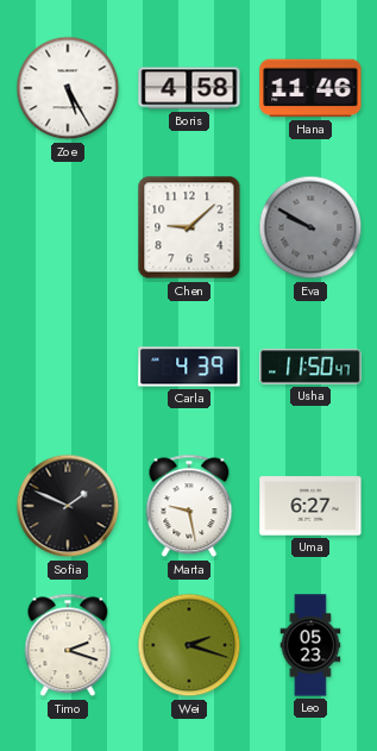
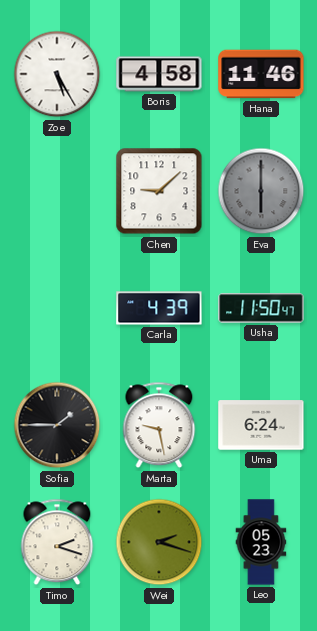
Eva: 9:50 -> 6:00 (261, 191)
Sofia: 1:49 -> 1:45 (57, 425)
Uma: 6:27 -> 6:24 (261, 425)
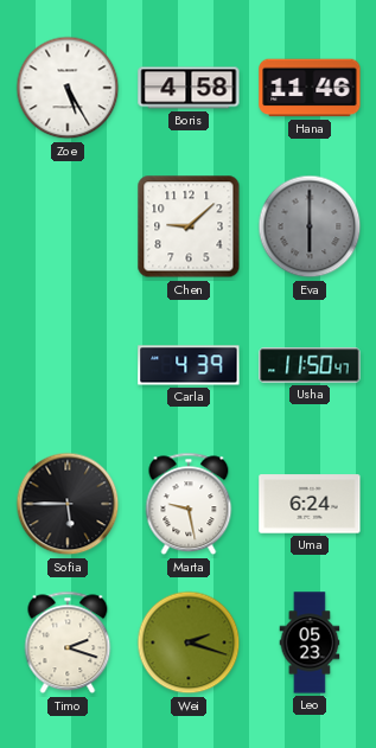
Sofia: 1:45 -> 5:45 (68, 504)
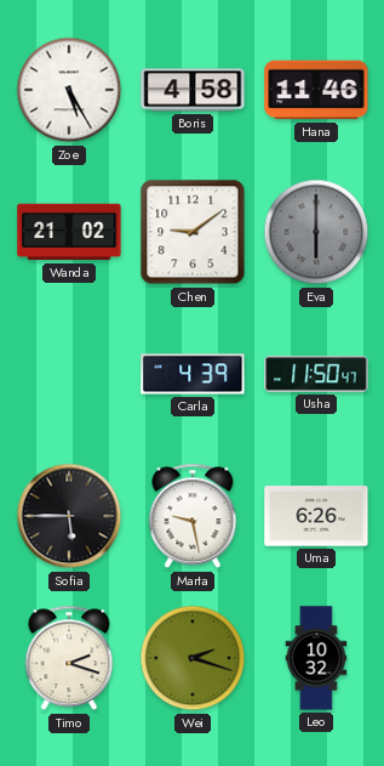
Wanda: none -> 21:02 (69, 232)
Chen: 9:08 -> 9:09 (193, 232)
Uma: 6:24 -> 6:26 (316, 516)
Leo: 05:23 -> 10:32 (316, 658)
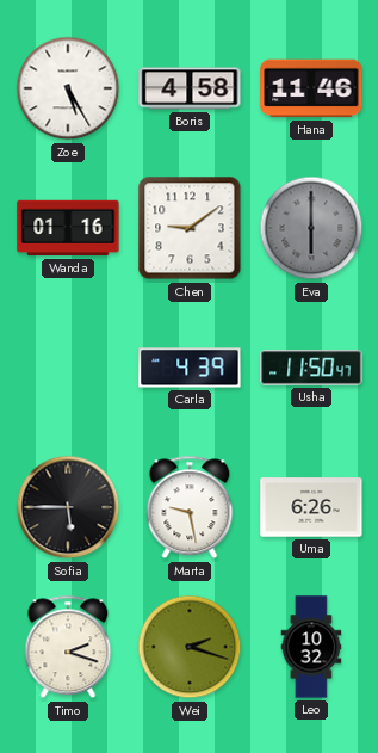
Wanda: 21:02 -> 01:16 (68, 228)
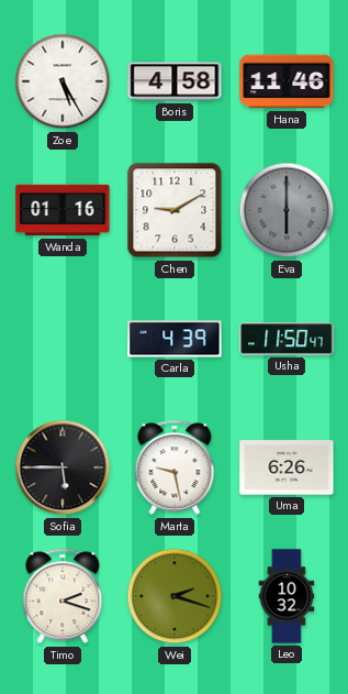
Chen: 9:09 -> 9:10 (175, 210)
